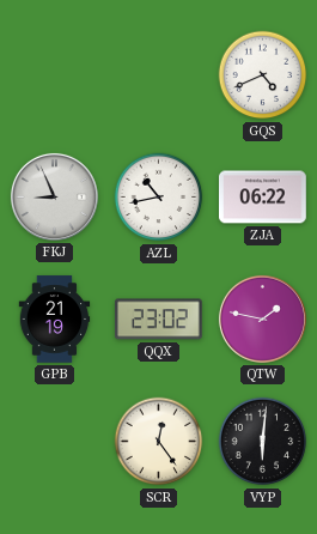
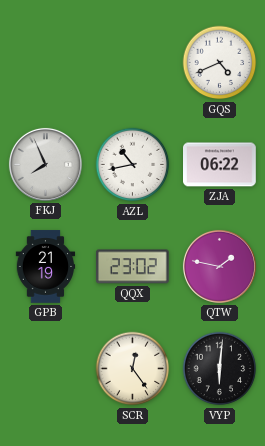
FKJ: 8:56 -> 7:56 (45, 164)
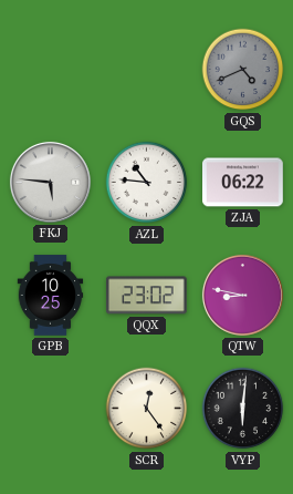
GQS dial: white -> grey (243, 70)
FKJ: 7:56 -> 5:46 (50, 182)
AZL: 10:43 -> 10:46 (147, 183)
GPB: 21:19 -> 10:25 (51, 296)
QTW: 1:47 -> 8:47 (242, 295)
